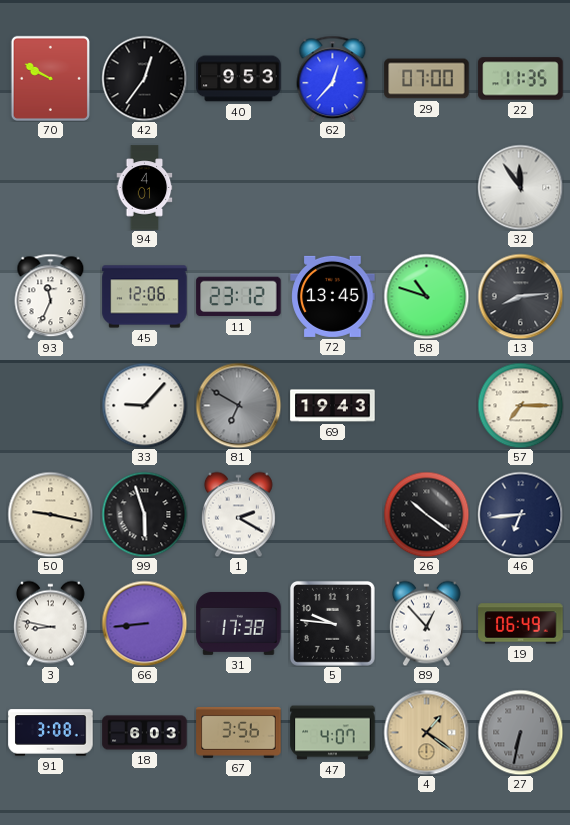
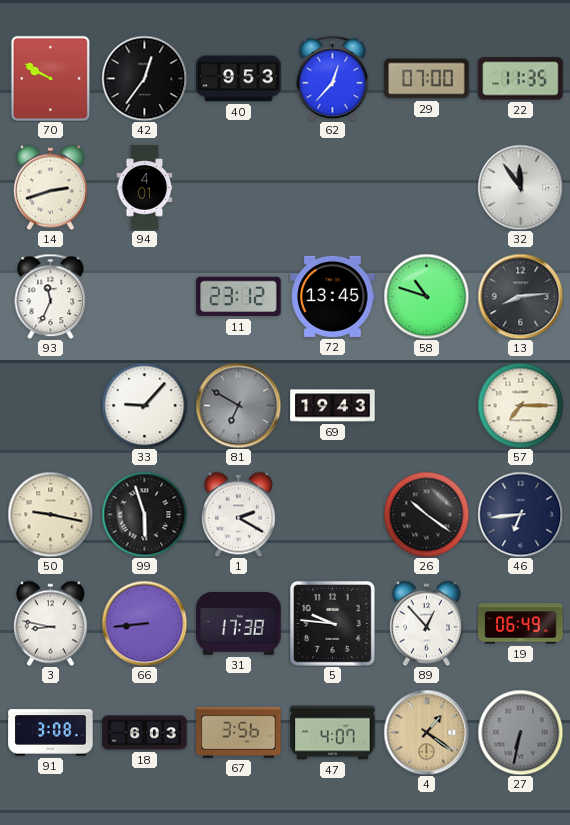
14: none -> 2:42 (50, 187)
45: 12:06 -> none (145, 297)
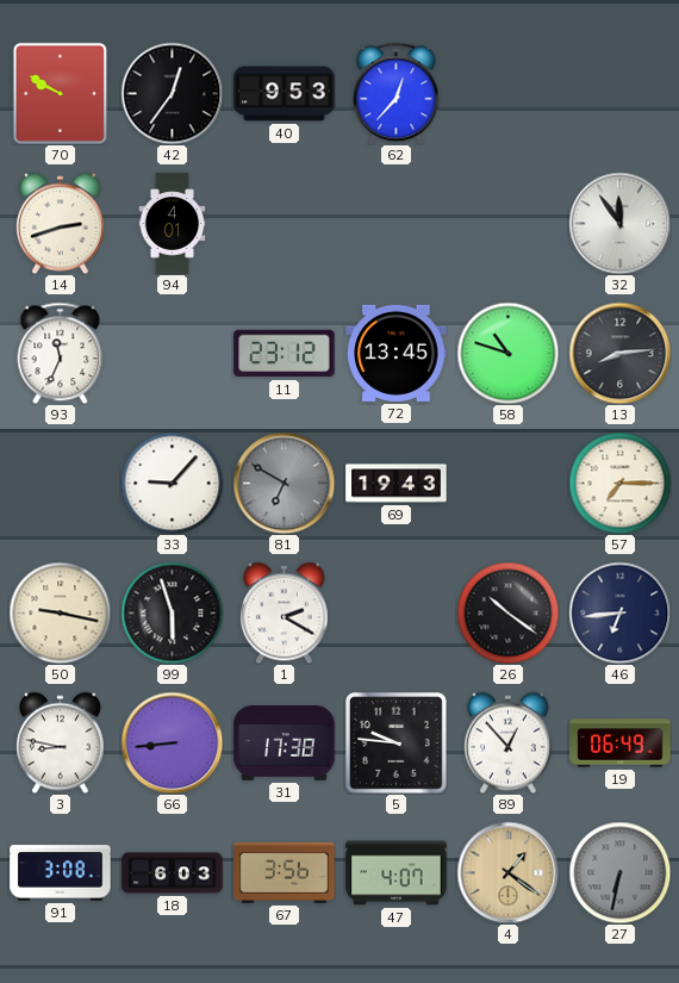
29: 07:00 -> none (427, 79)
22: 11:35 -> none (521, 79)
